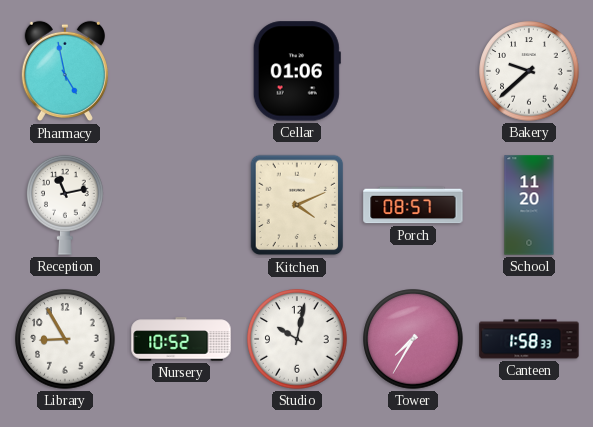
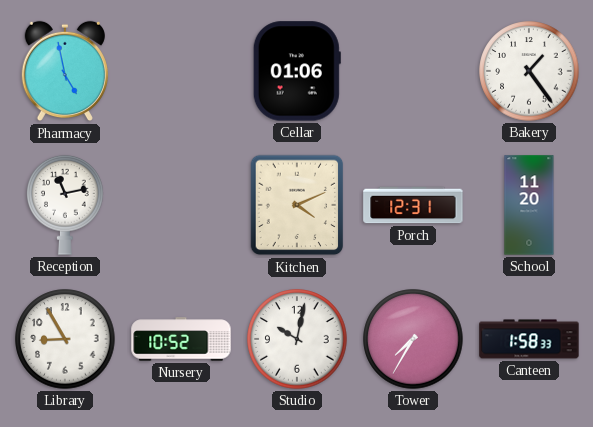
Bakery: 9:38 -> 1:24 (529, 71)
Porch: 08:57 -> 12:31 (413, 205)
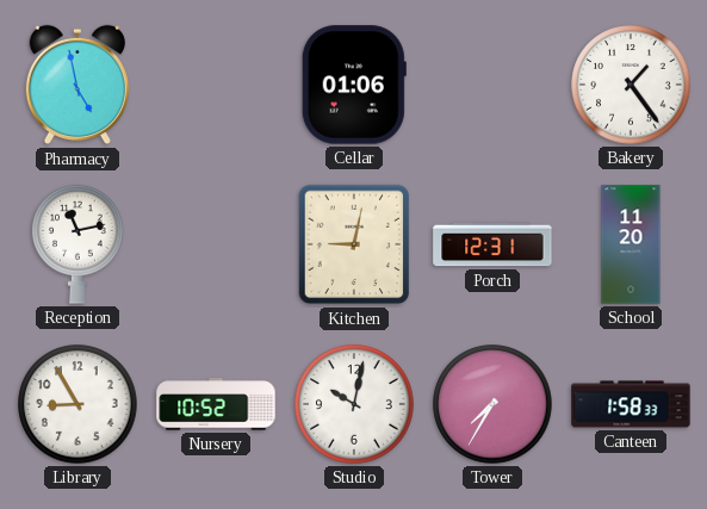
Kitchen: 4:11 -> 9:02 (354, 244)
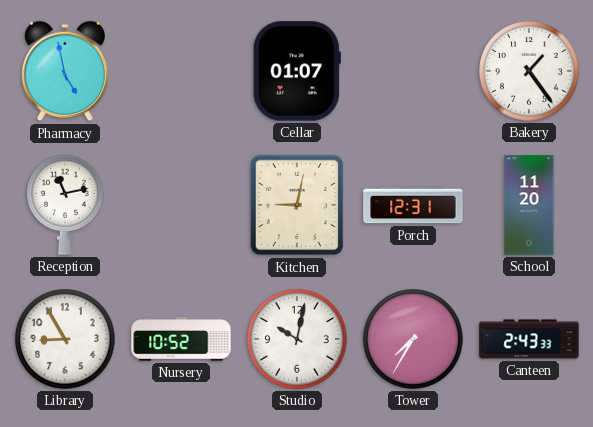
Cellar: 01:06 -> 01:07 (297, 71)
Canteen: 1:58 -> 2:43 (529, 339)
